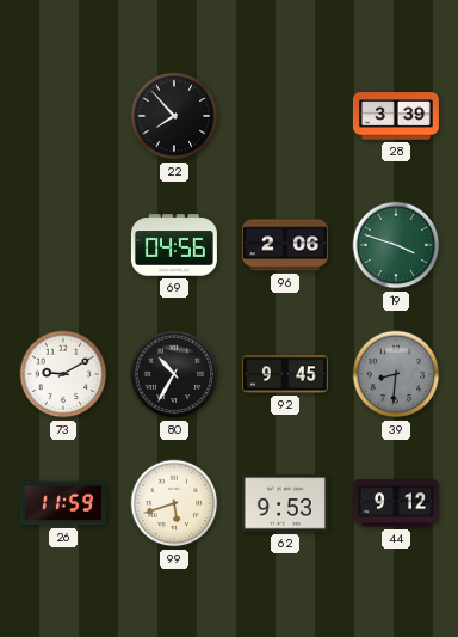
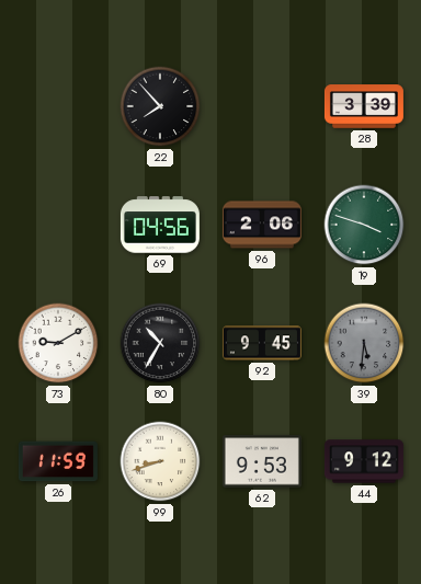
39: 8:31 -> 5:31 (364, 343)
99: 5:42 -> 8:42 (160, 461)
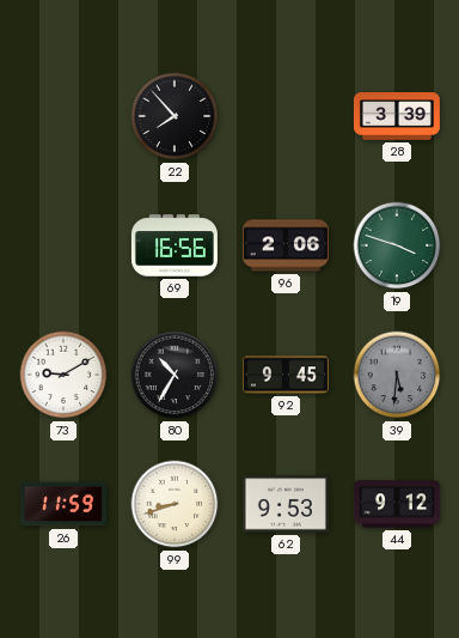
69: 04:56 -> 16:56 (175, 245)
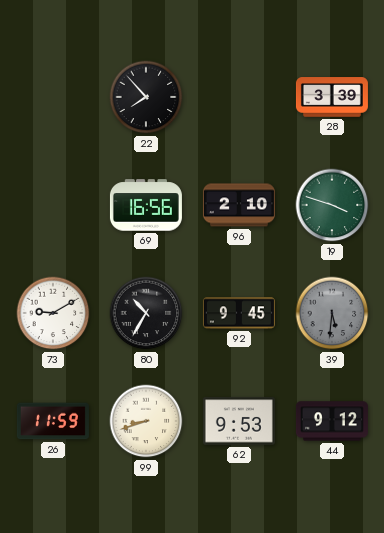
96: 2:06 -> 2:10 (239, 205)
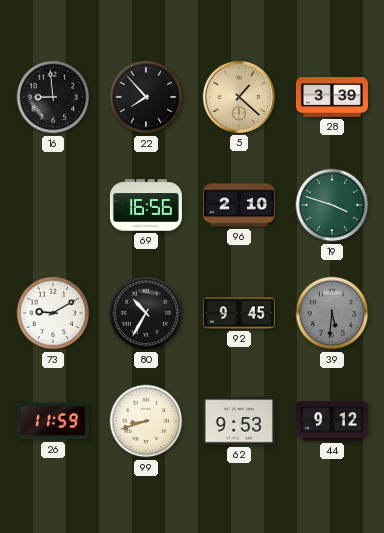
16: none -> 8:59 (53, 97)
5: none -> 1:22 (239, 97)
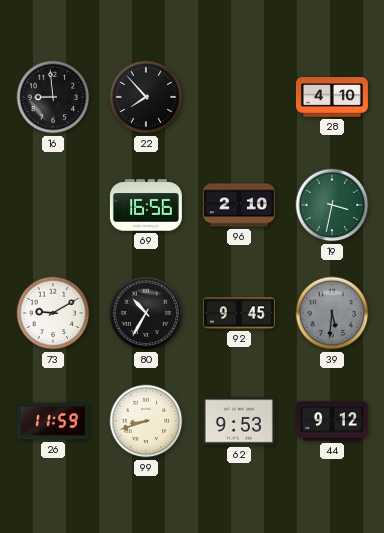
5: 1:22 -> none (239, 97)
28: 3:39 -> 4:10 (332, 97)
19: 3:48 -> 3:32 (332, 205)
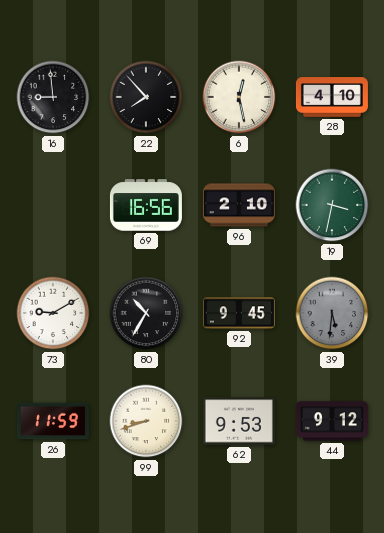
6: none -> 12:28 (239, 97)
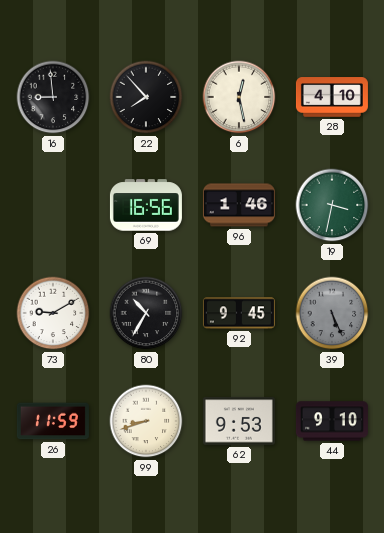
96: 2:10 -> 1:46 (239, 205)
39: 5:31 -> 5:26 (332, 313)
44: 9:12 -> 9:10 (332, 421)
